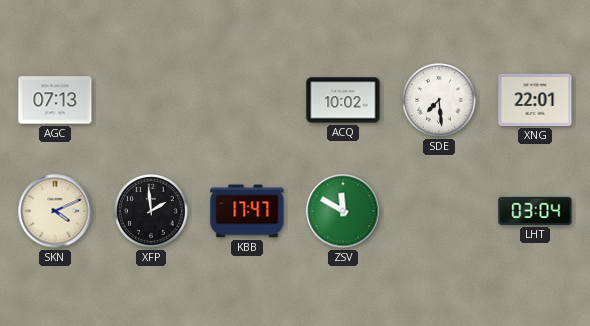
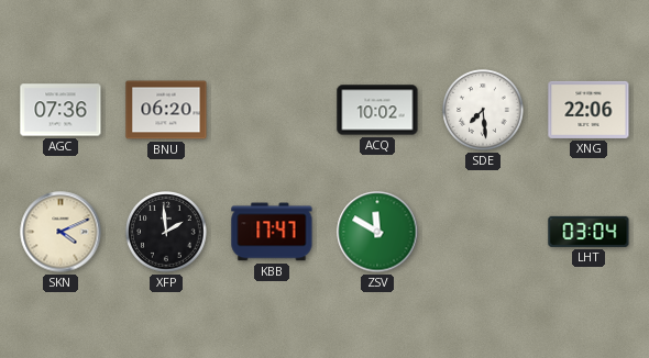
AGC: 07:13 -> 07:36 (61, 110)
BNU: none -> 06:20 (166, 110)
XNG: 22:01 -> 22:06 (588, 110)
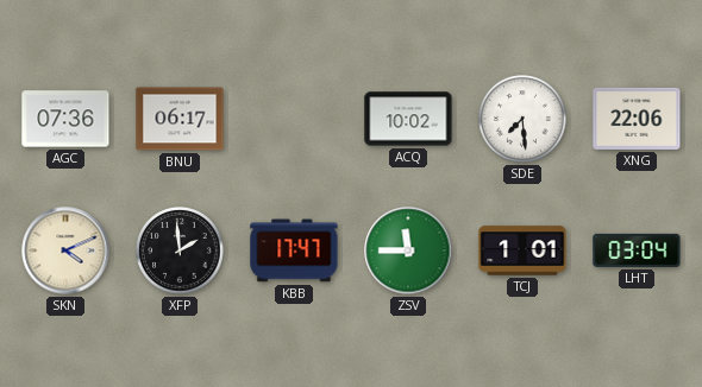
BNU: 06:20 -> 06:17 (180, 119)
ZSV: 11:50 -> 11:45 (408, 250)
TCJ: none -> 1:01 (522, 250)
